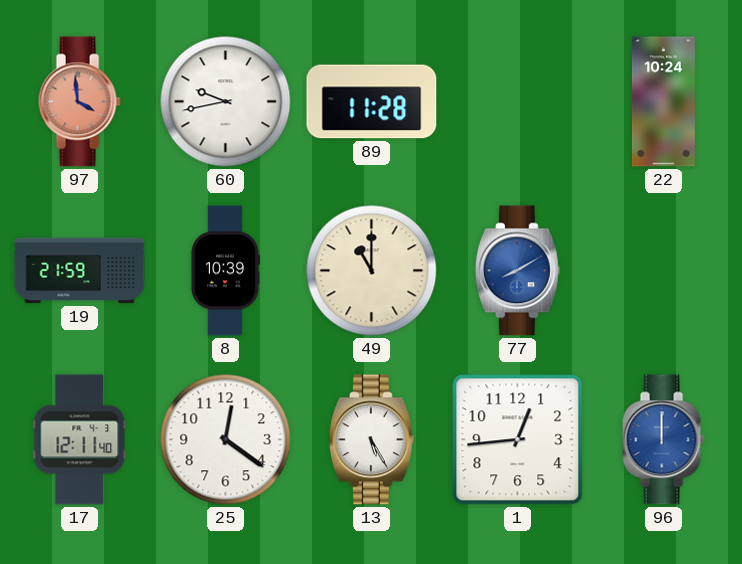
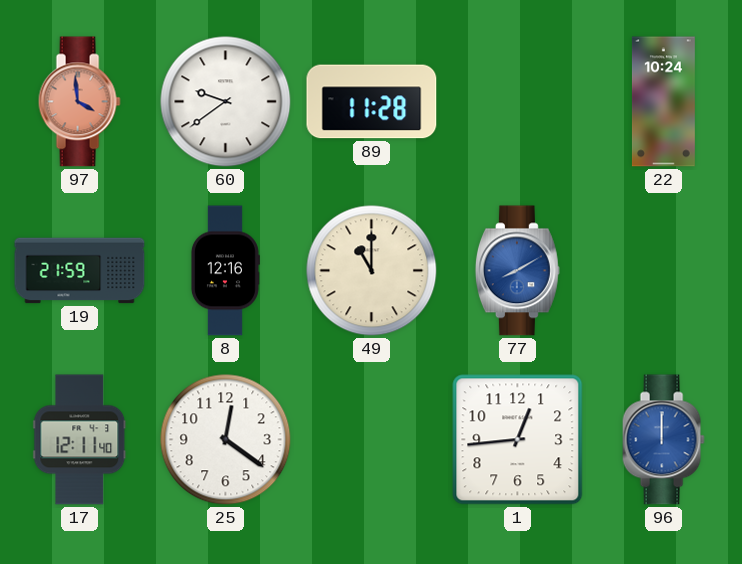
60: 9:43 -> 9:39 (226, 102)
8: 10:39 -> 12:16 (225, 271)
13: 5:25 -> none (371, 440)
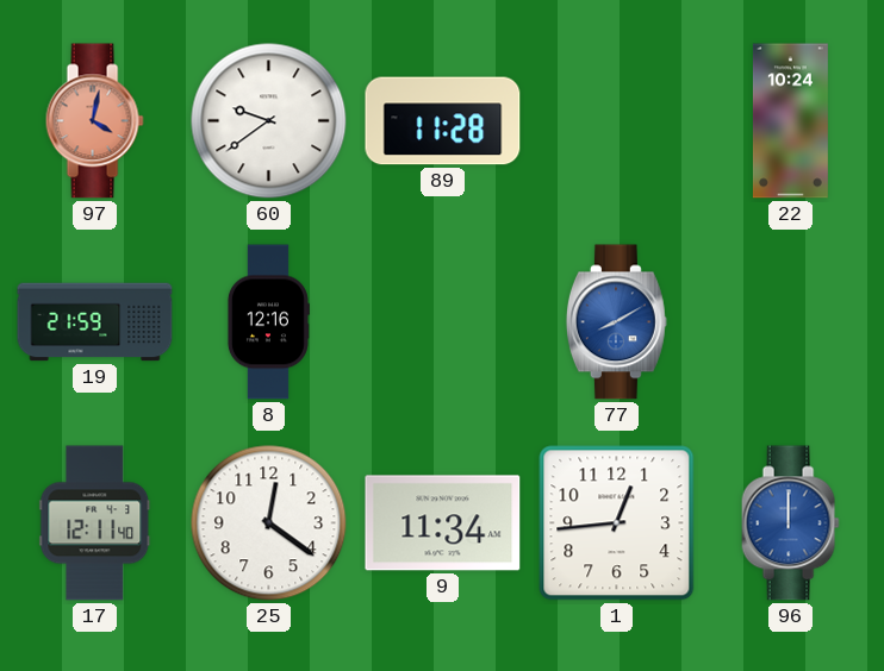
97: 3:59 -> 4:02 (94, 121)
49: 11:00 -> none (372, 271)
9: none -> 11:34 (443, 523)
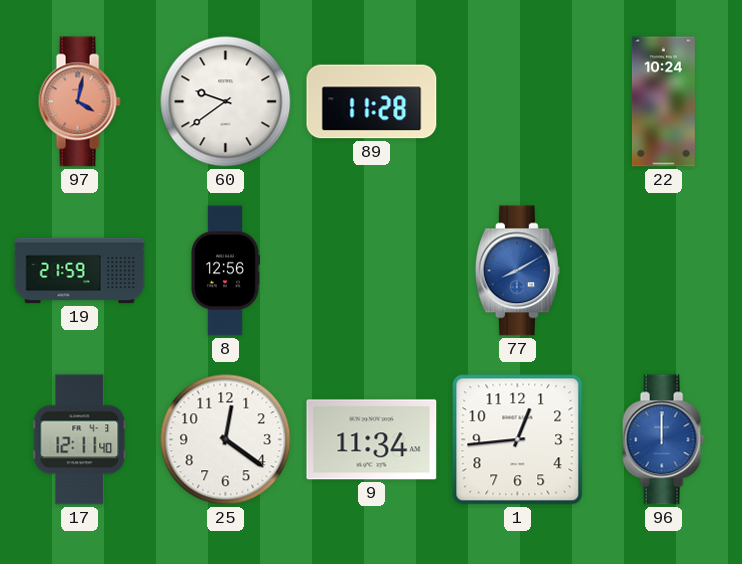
8: 12:16 -> 12:56 (225, 271)
